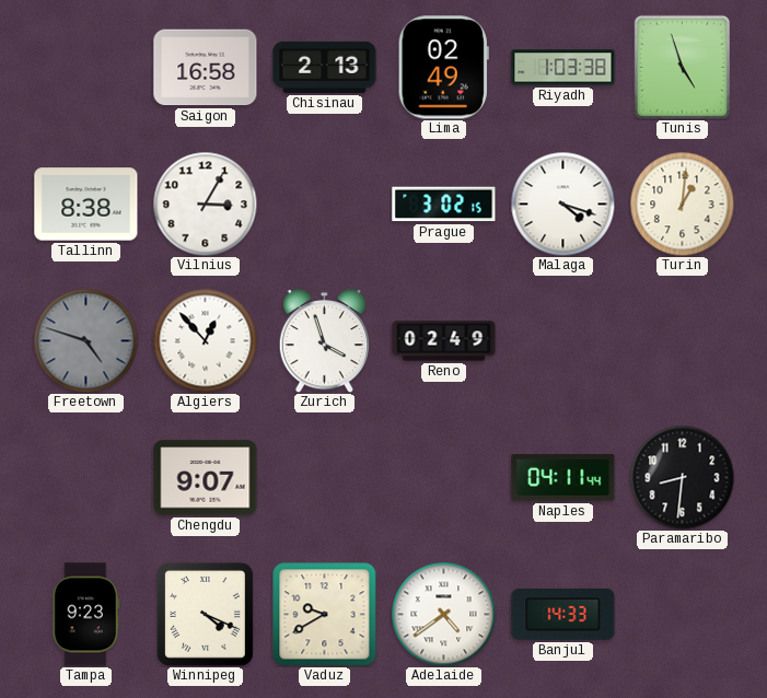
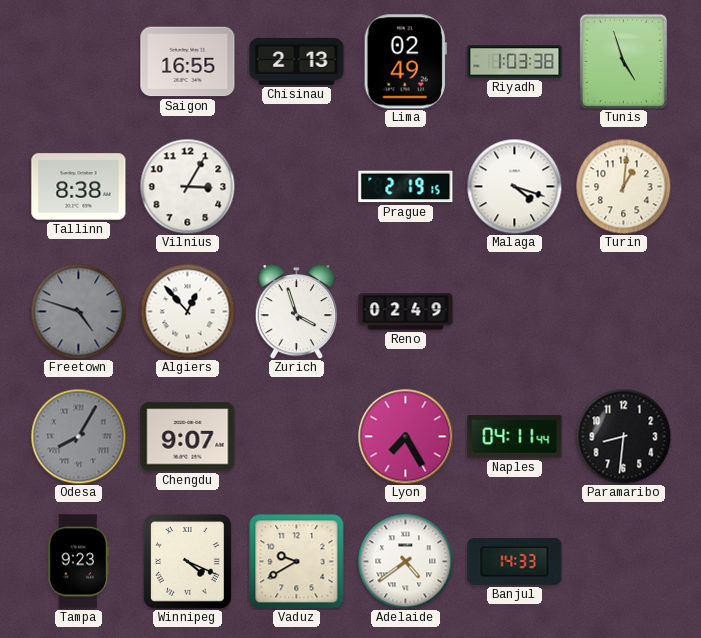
Saigon: 16:58 -> 16:55 (188, 62)
Prague: 3:02 -> 2:19 (406, 187)
Odesa: none -> 8:05 (78, 436)
Lyon: none -> 7:25 (405, 436)
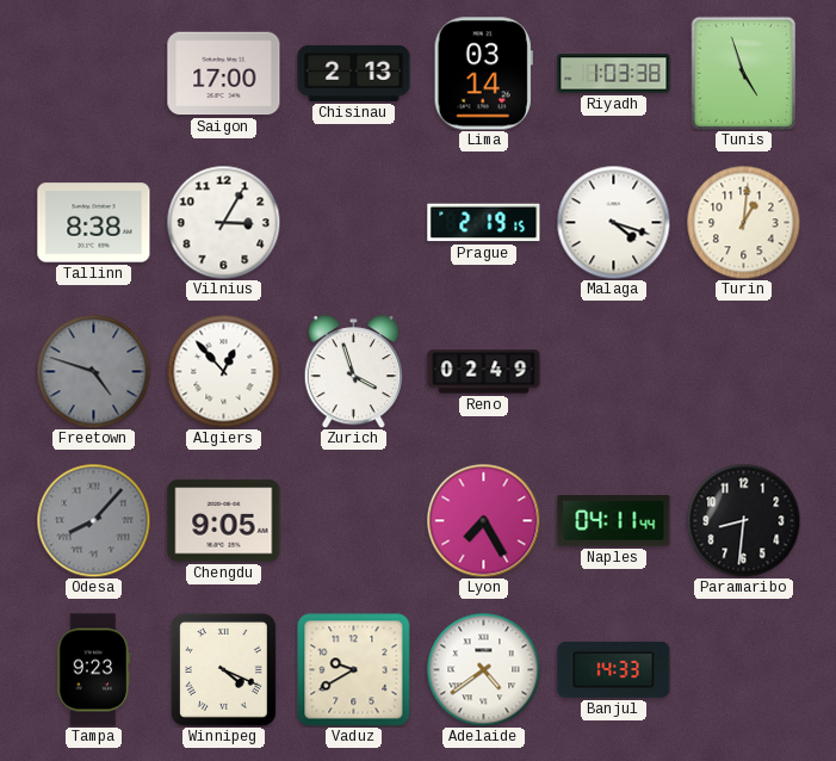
Saigon: 16:55 -> 17:00 (224, 74)
Lima: 02:49 -> 03:14 (483, 74)
Odesa: 8:05 -> 8:07 (93, 520)
Chengdu: 9:07 -> 9:05 (224, 521)
